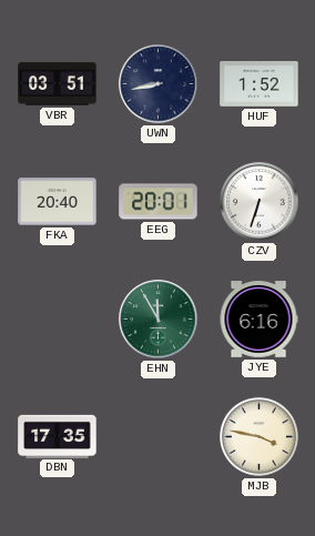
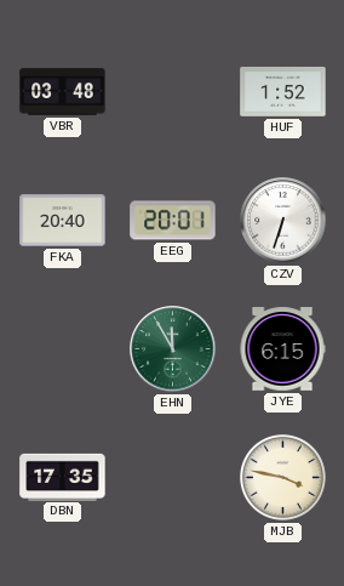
VBR: 03:51 -> 03:48 (63, 92)
UWN: 8:43 -> none (159, 84)
JYE: 6:16 -> 6:15 (282, 349)
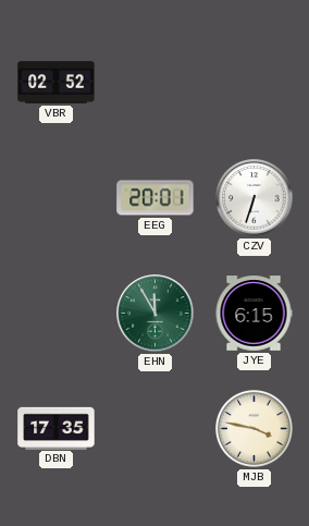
VBR: 03:48 -> 02:52 (57, 83)
HUF: 1:52 -> none (283, 92)
FKA: 20:40 -> none (63, 221)
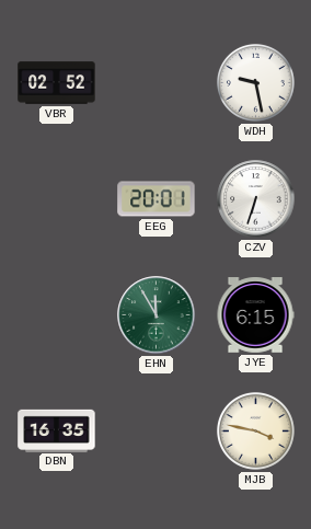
WDH: none -> 9:28 (255, 82)
DBN: 17:35 -> 16:35 (57, 430)
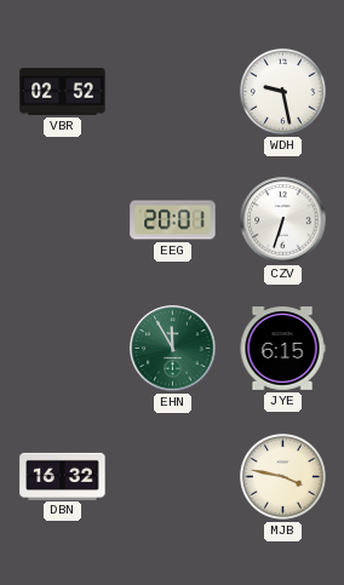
DBN: 16:35 -> 16:32 (63, 476)
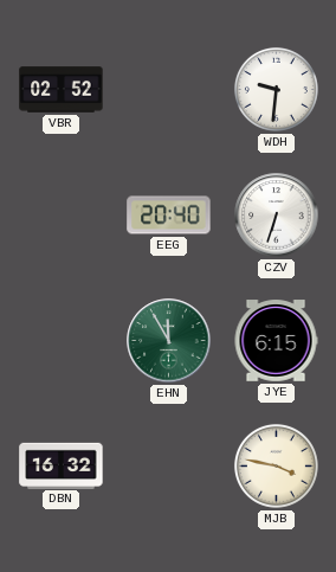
WDH: 9:28 -> 9:31 (276, 89)
EEG: 20:01 -> 20:40 (169, 216)
